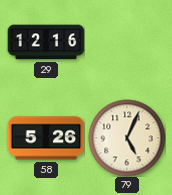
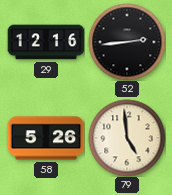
52: none -> 2:44 (127, 42)
79: 5:04 -> 4:59 (127, 138)
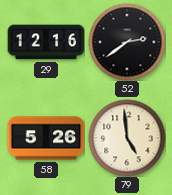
52: 2:44 -> 2:39 (127, 42)
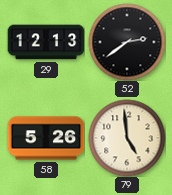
29: 12:16 -> 12:13 (46, 42)
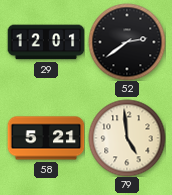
29: 12:13 -> 12:01 (46, 42)
58: 5:26 -> 5:21 (46, 138)
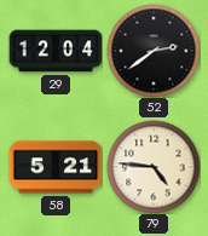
29: 12:01 -> 12:04 (56, 51)
79: 4:59 -> 4:46 (154, 167)
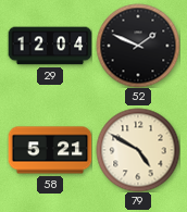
52: 2:39 -> 1:49 (138, 46)
79: 4:46 -> 4:50 (138, 150)
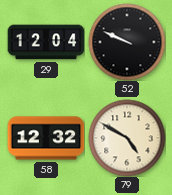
52: 1:49 -> 9:49 (127, 42)
58: 5:21 -> 12:32 (46, 138)
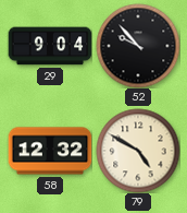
29: 12:04 -> 9:04 (50, 46)
52: 9:49 -> 9:53 (138, 46)
